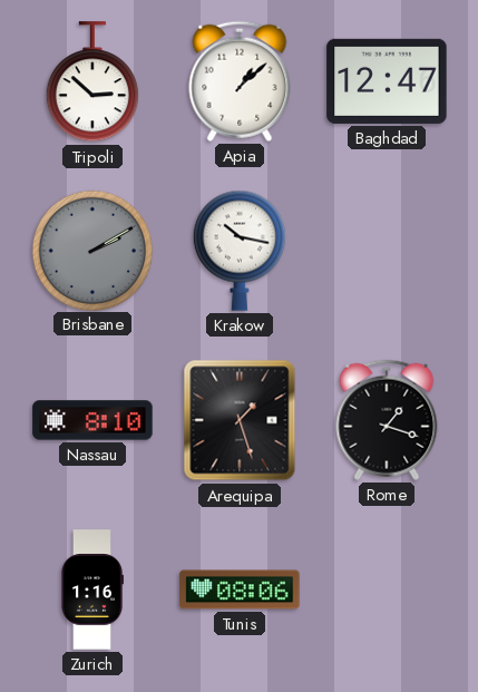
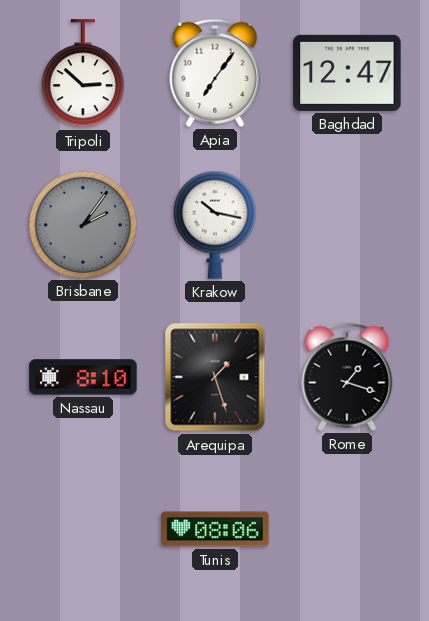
Apia: 1:08 -> 7:06 (215, 73)
Brisbane: 2:10 -> 2:06 (82, 224)
Zurich: 1:16 -> none (91, 589)
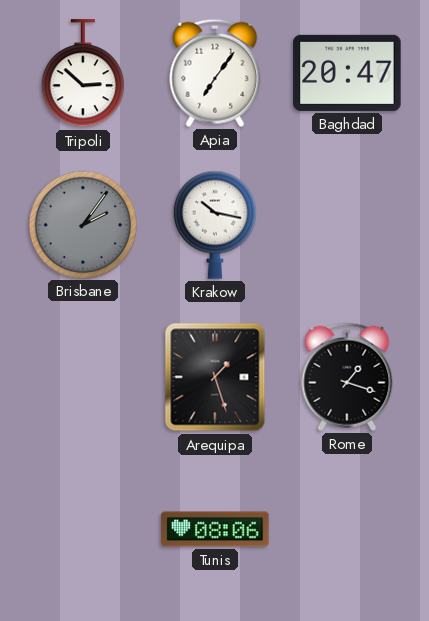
Baghdad: 12:47 -> 20:47 (347, 73)
Nassau: 8:10 -> none (83, 377)
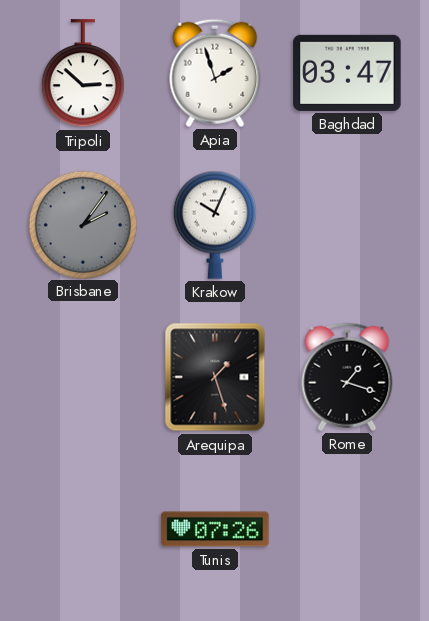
Apia: 7:06 -> 1:57 (215, 73)
Baghdad: 20:47 -> 03:47 (347, 73)
Krakow: 10:17 -> 10:04 (215, 225)
Tunis: 08:06 -> 07:26 (215, 529)
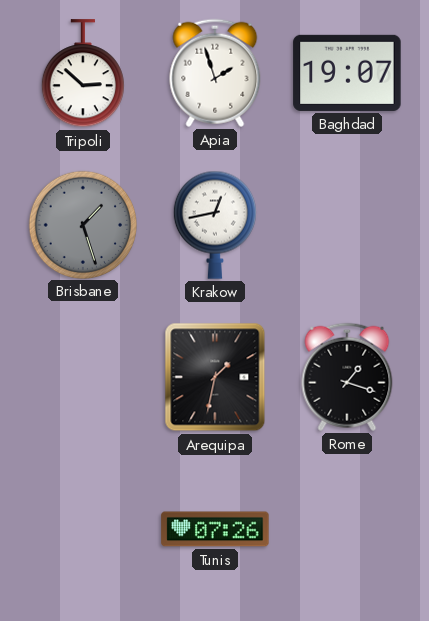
Baghdad: 03:47 -> 19:07 (347, 73)
Brisbane: 2:06 -> 1:27 (82, 224)
Krakow: 10:04 -> 12:43 (215, 225)
Arequipa: 1:27 -> 1:32 (215, 377)
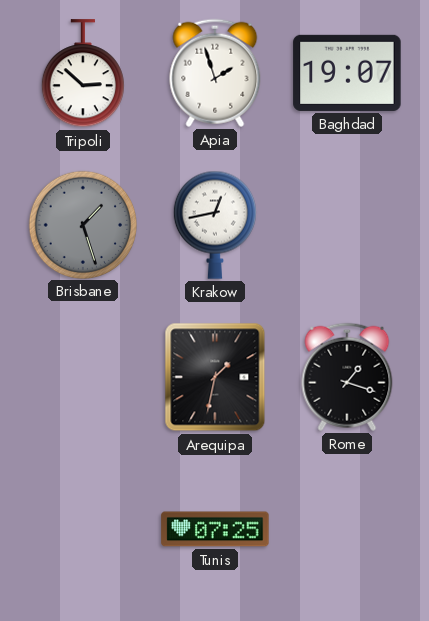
Tunis: 07:26 -> 07:25 (215, 529)
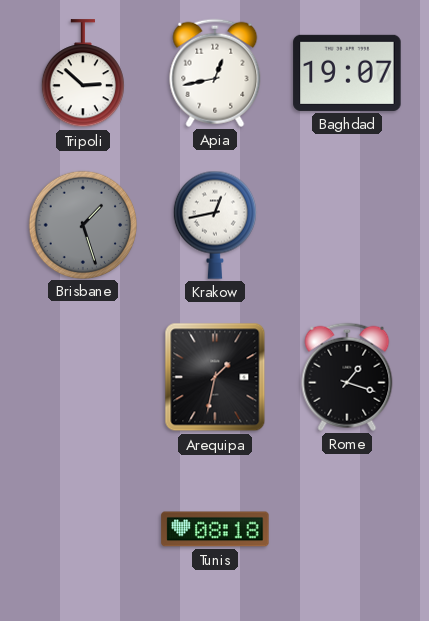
Apia: 1:57 -> 12:43 (215, 73)
Tunis: 07:25 -> 08:18 (215, 529)
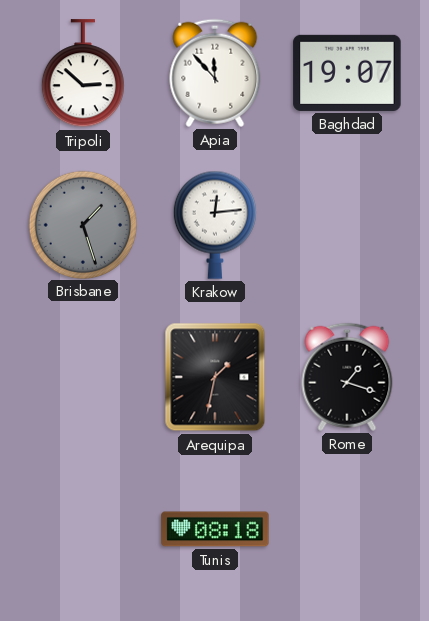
Apia: 12:43 -> 11:53 (215, 73)
Krakow: 12:43 -> 12:14 (215, 225)
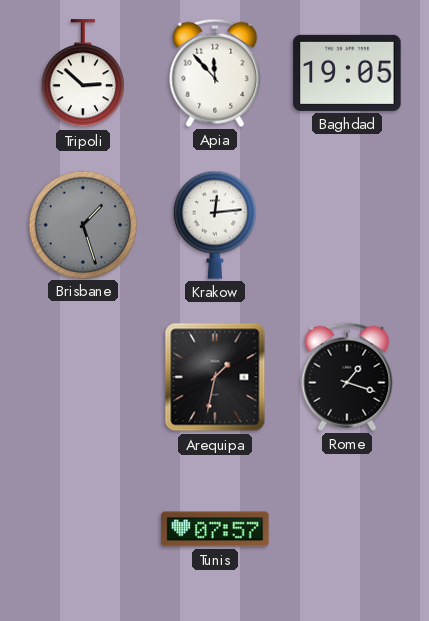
Baghdad: 19:07 -> 19:05 (347, 73)
Tunis: 08:18 -> 07:57 (215, 529)
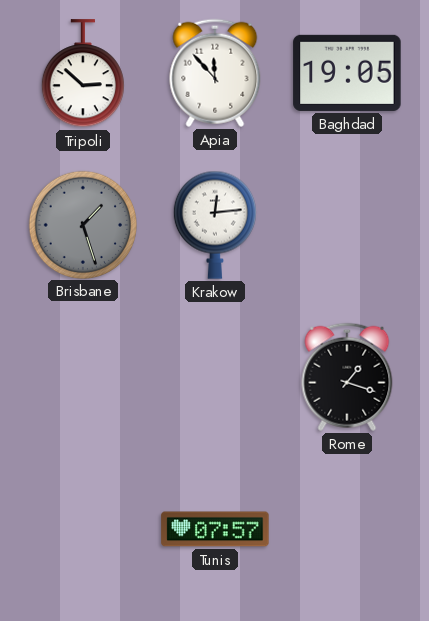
Arequipa: 1:32 -> none (215, 377)
